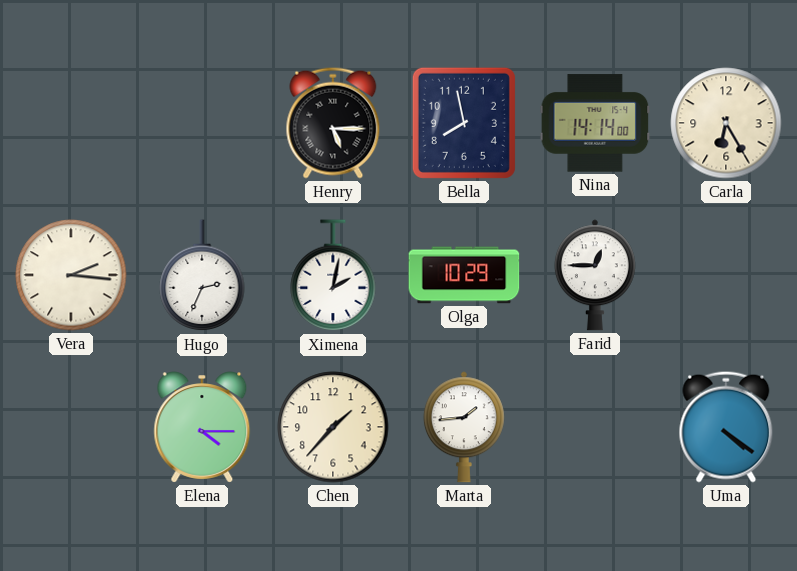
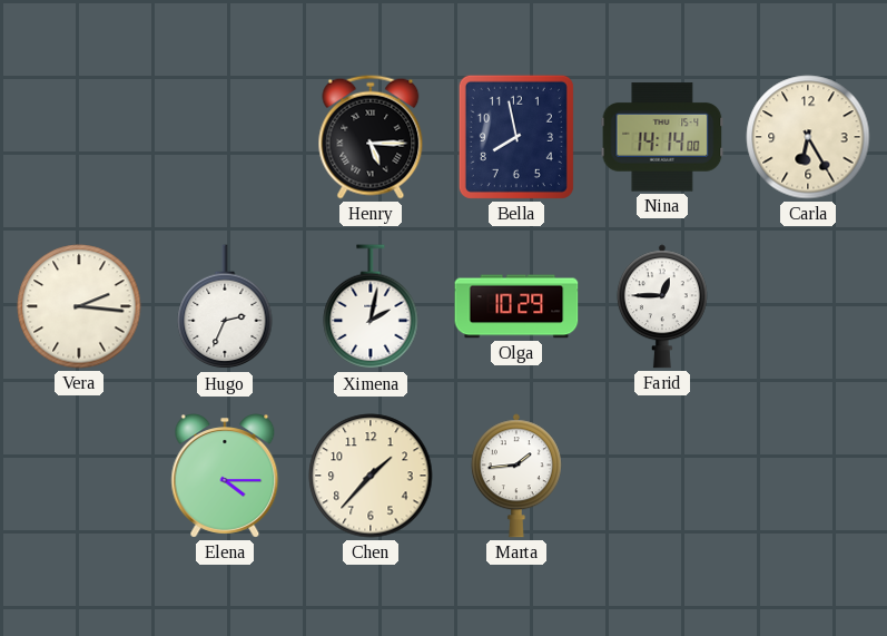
Uma: 4:21 -> none (726, 427)
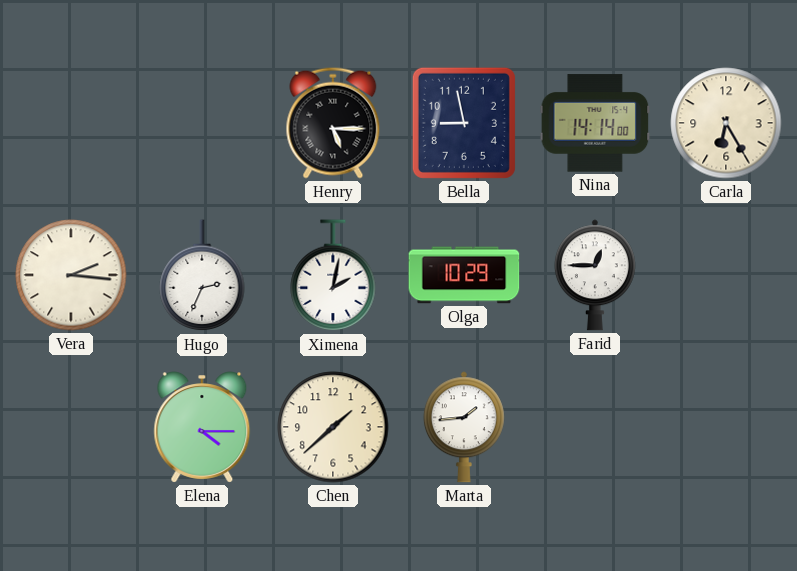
Bella: 7:58 -> 8:58 (464, 123)
Chen: 1:37 -> 1:38 (333, 427)
